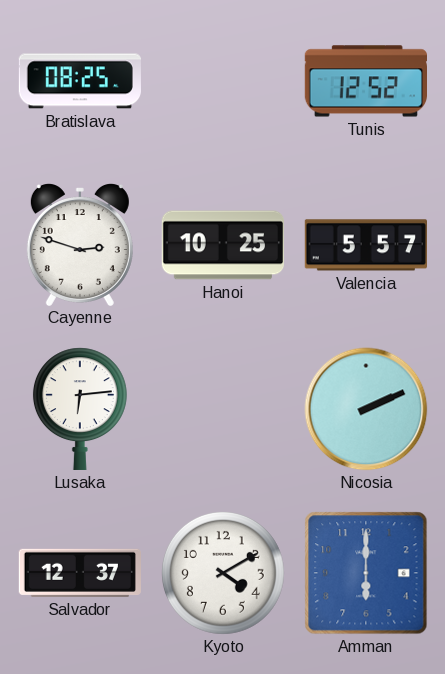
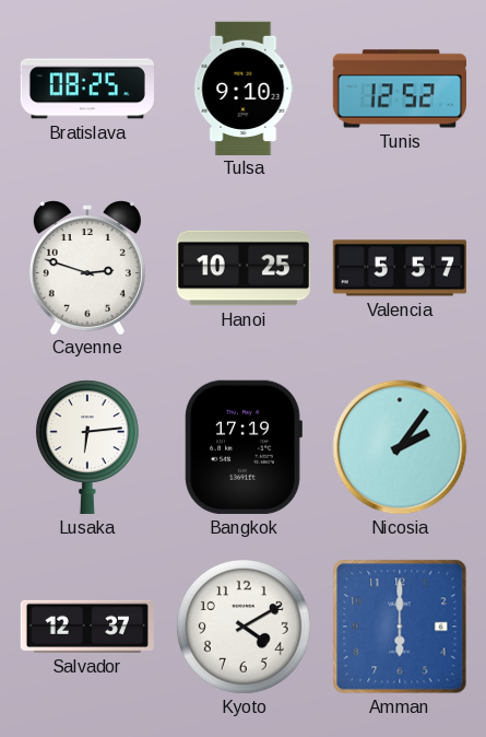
Tulsa: none -> 9:10 (244, 87)
Bangkok: none -> 17:19 (244, 447)
Nicosia: 2:11 -> 2:06 (400, 447)
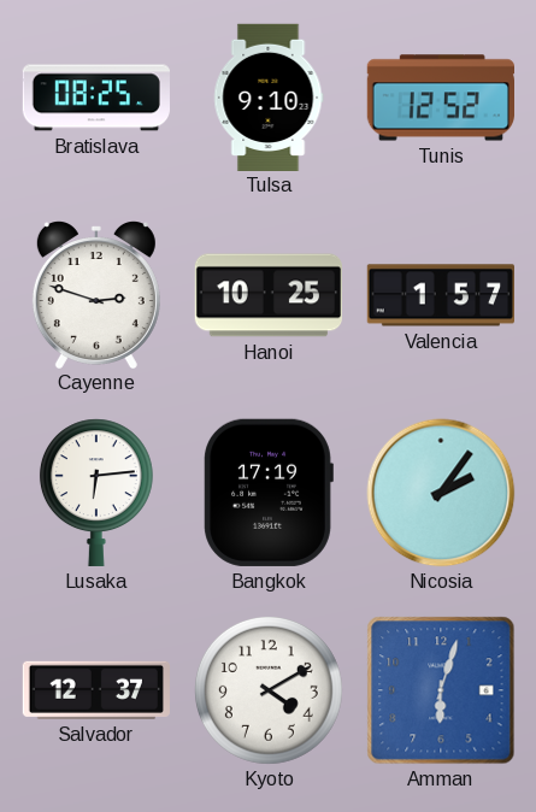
Valencia: 5:57 -> 1:57 (440, 295)
Amman: 6:00 -> 6:03 (441, 690)
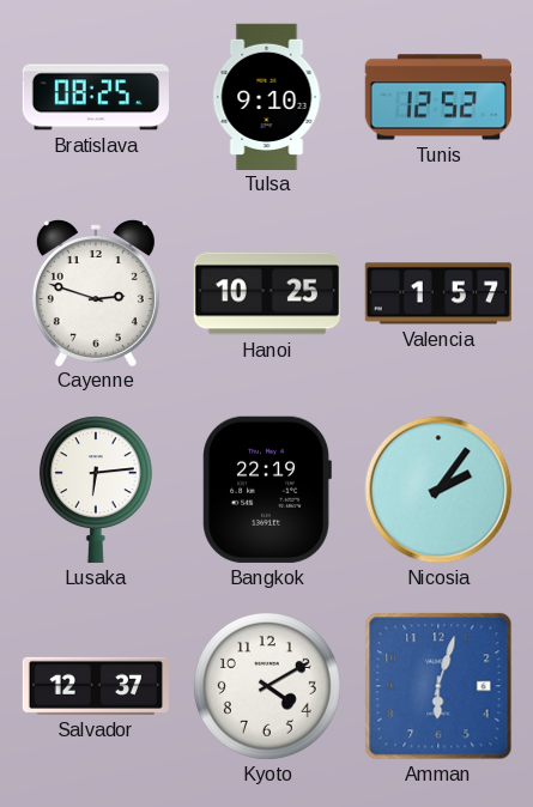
Bangkok: 17:19 -> 22:19 (267, 490)
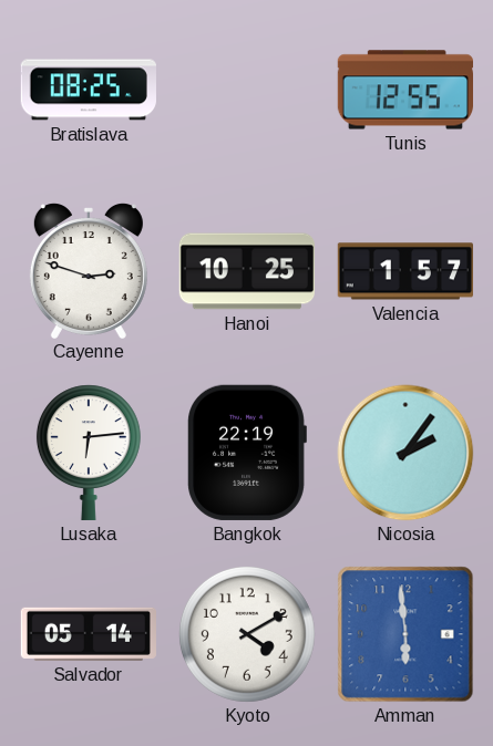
Tulsa: 9:10 -> none (267, 96)
Tunis: 12:52 -> 12:55 (404, 90)
Salvador: 12:37 -> 05:14 (88, 634)
Amman: 6:03 -> 5:59 (405, 634)
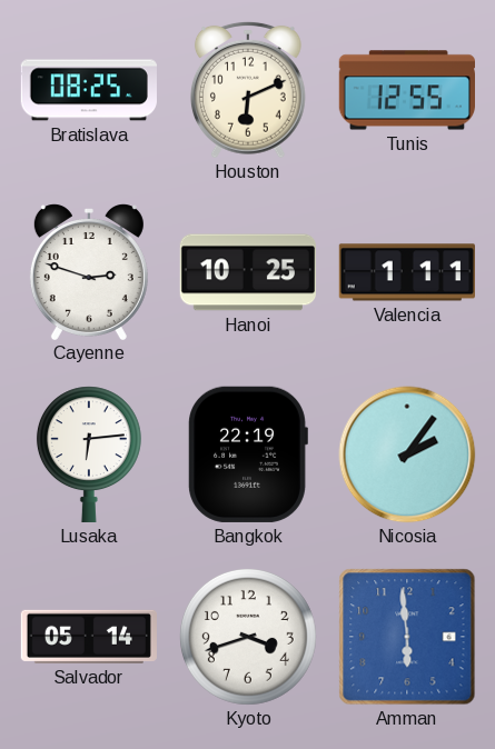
Houston: none -> 6:11 (248, 90)
Valencia: 1:57 -> 1:11 (406, 272)
Kyoto: 4:10 -> 3:42 (248, 637)
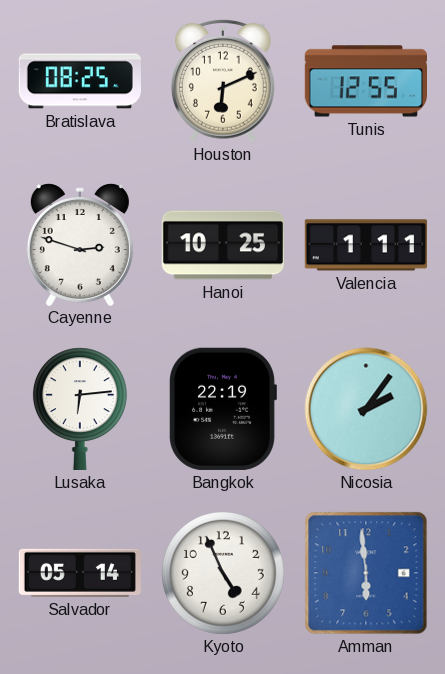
Kyoto: 3:42 -> 4:56 (223, 573)
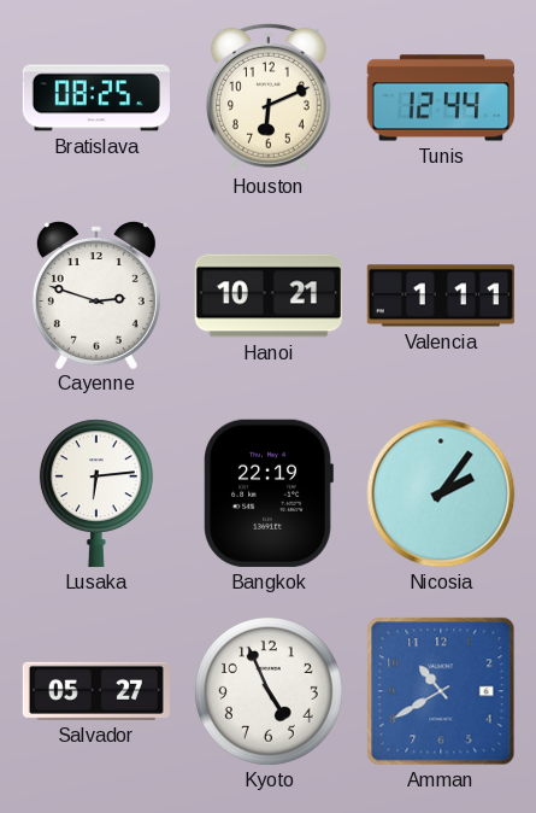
Tunis: 12:55 -> 12:44 (440, 98)
Hanoi: 10:25 -> 10:21 (267, 296)
Salvador: 05:14 -> 05:27 (95, 691)
Amman: 5:59 -> 10:40 (441, 691)
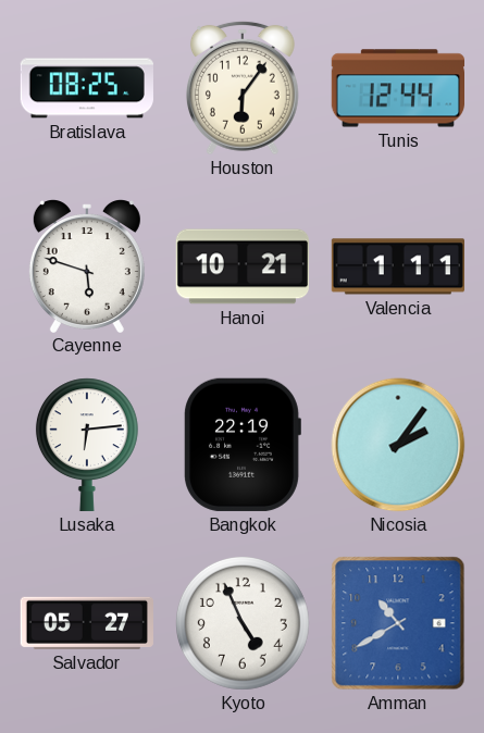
Houston: 6:11 -> 6:06 (243, 88)
Cayenne: 2:48 -> 5:48 (87, 266)
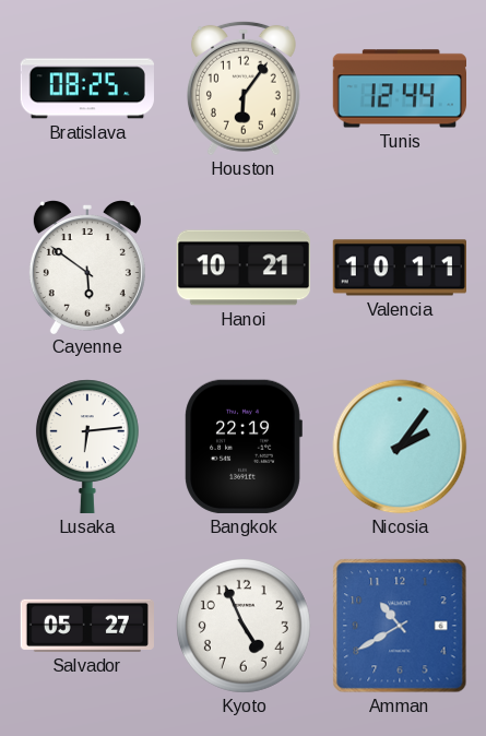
Cayenne: 5:48 -> 5:51 (87, 268)
Valencia: 1:11 -> 10:11 (399, 268)
